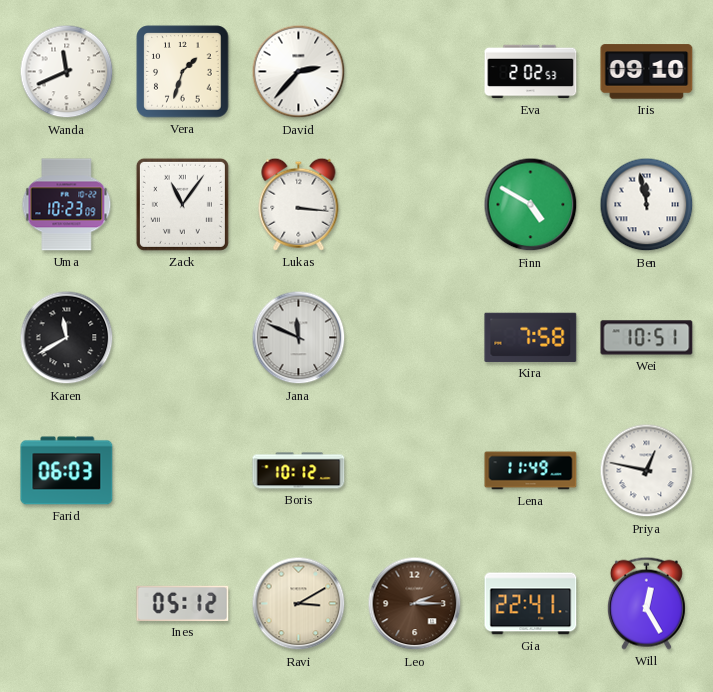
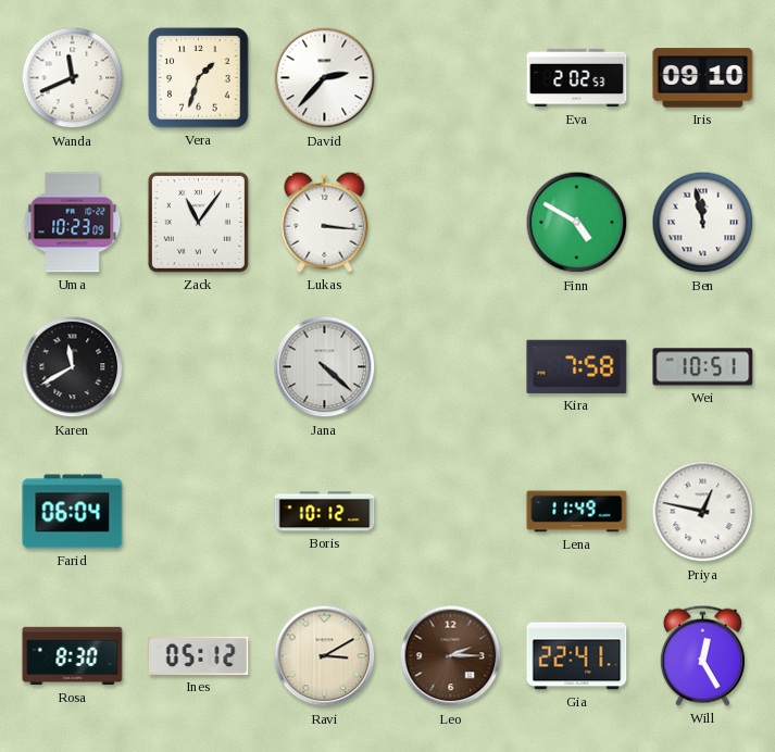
Jana: 11:49 -> 4:22 (325, 367)
Farid: 06:03 -> 06:04 (73, 512)
Rosa: none -> 8:30 (73, 656)
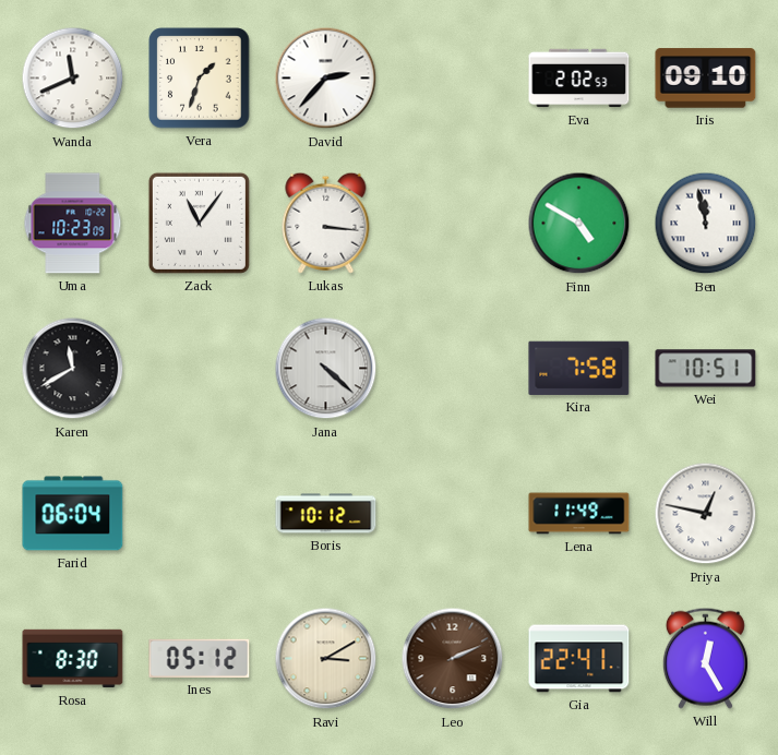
Leo: 2:15 -> 2:11 (453, 659)
